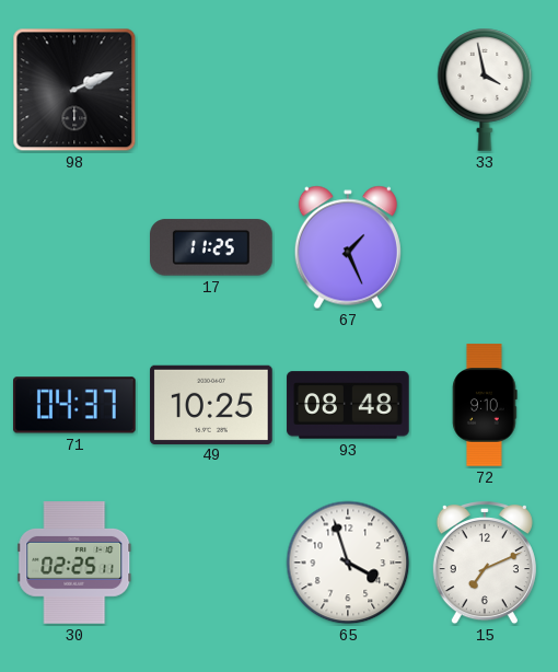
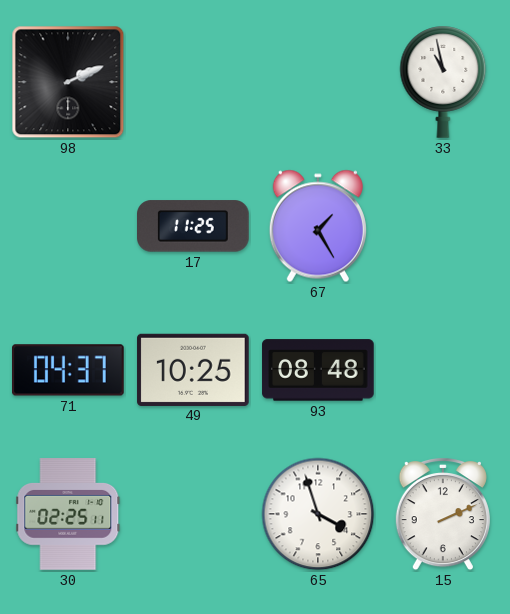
33: 3:58 -> 10:58 (443, 82)
67: 1:26 -> 1:25 (318, 226)
72: 9:10 -> none (485, 405)
15: 7:11 -> 2:11 (443, 514)
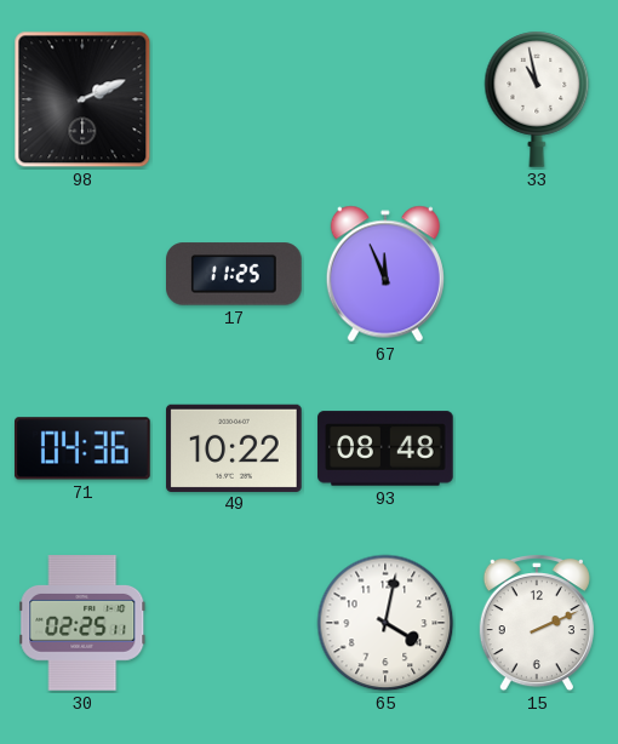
67: 1:25 -> 11:56 (385, 274)
71: 04:37 -> 04:36 (84, 448)
49: 10:25 -> 10:22 (234, 447)
65: 3:57 -> 4:02 (385, 623)
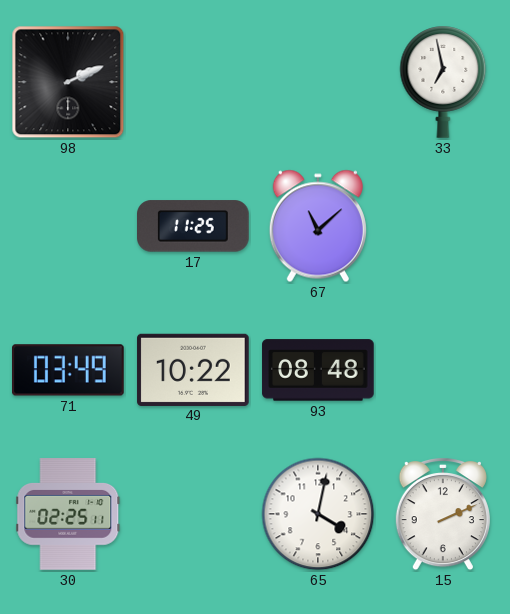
33: 10:58 -> 6:58 (443, 82)
67: 11:56 -> 11:08 (318, 226)
71: 04:36 -> 03:49 (69, 370)
